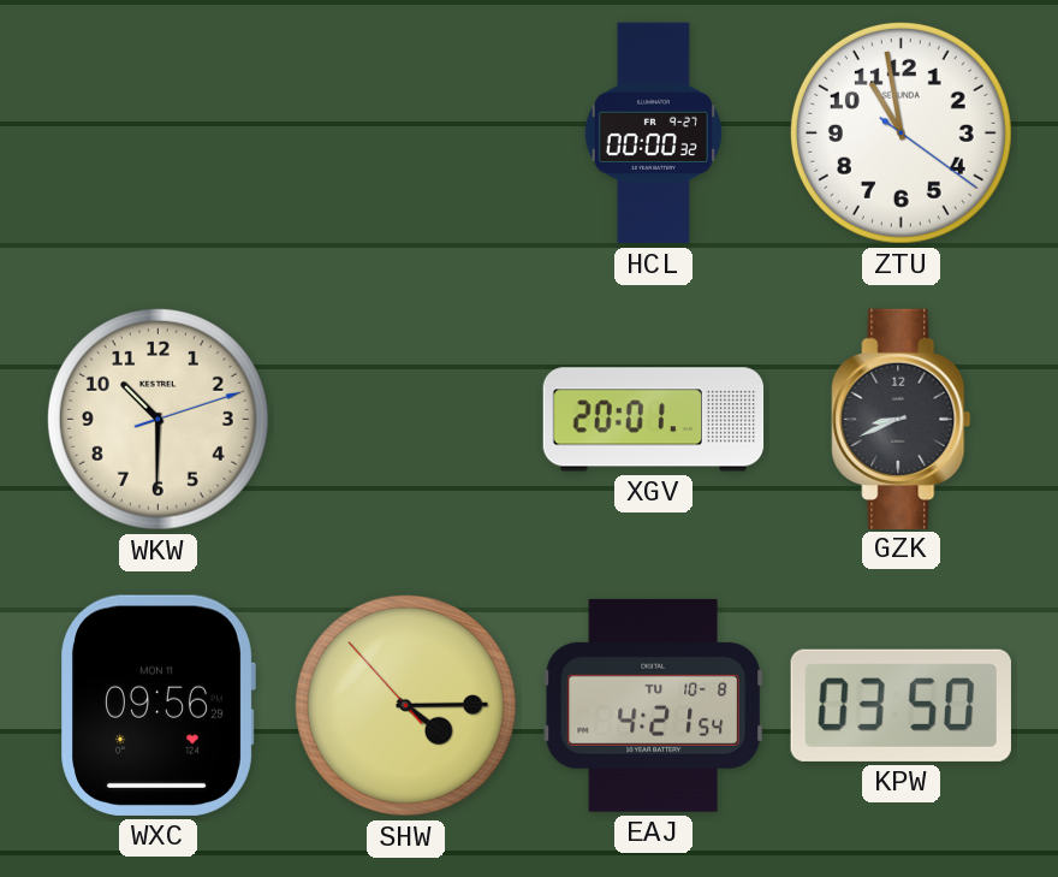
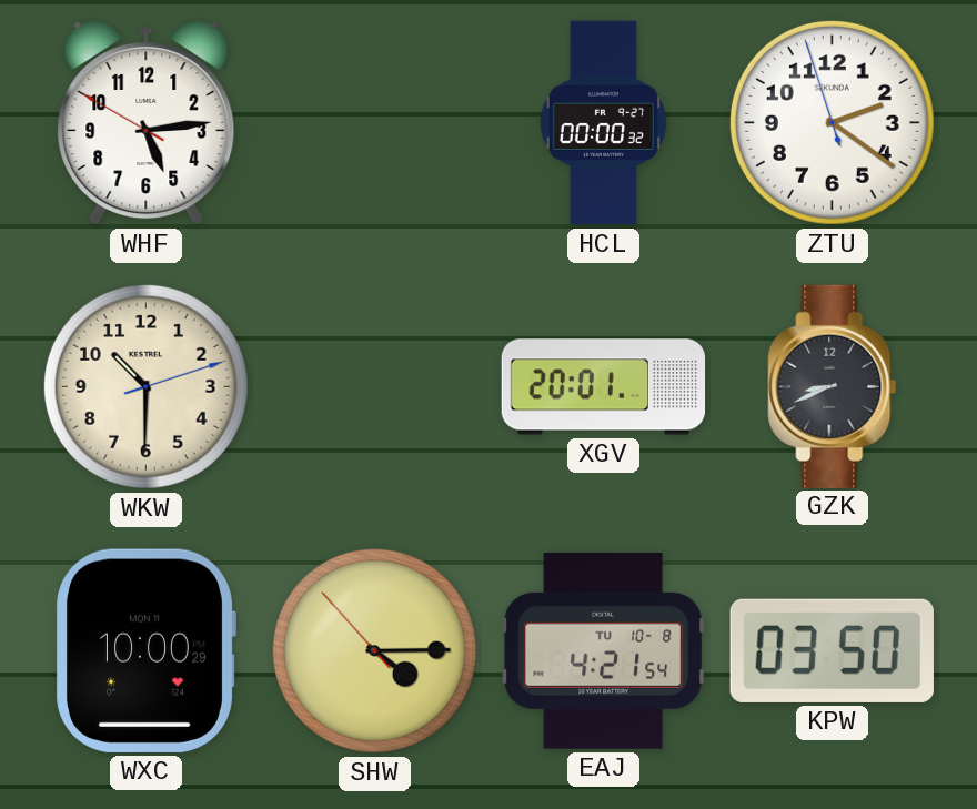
WHF: none -> 5:13 (147, 122)
ZTU: 10:58 -> 2:20 (832, 122)
WXC: 09:56 -> 10:00 (145, 650)
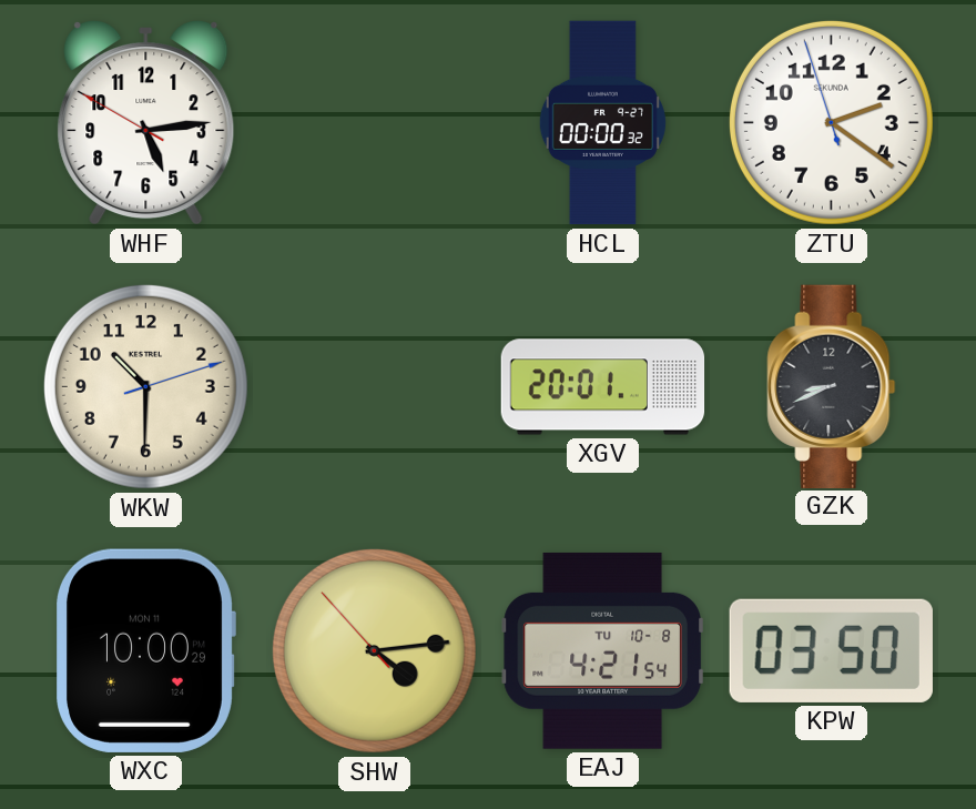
SHW: 4:14 -> 4:13 (374, 650)
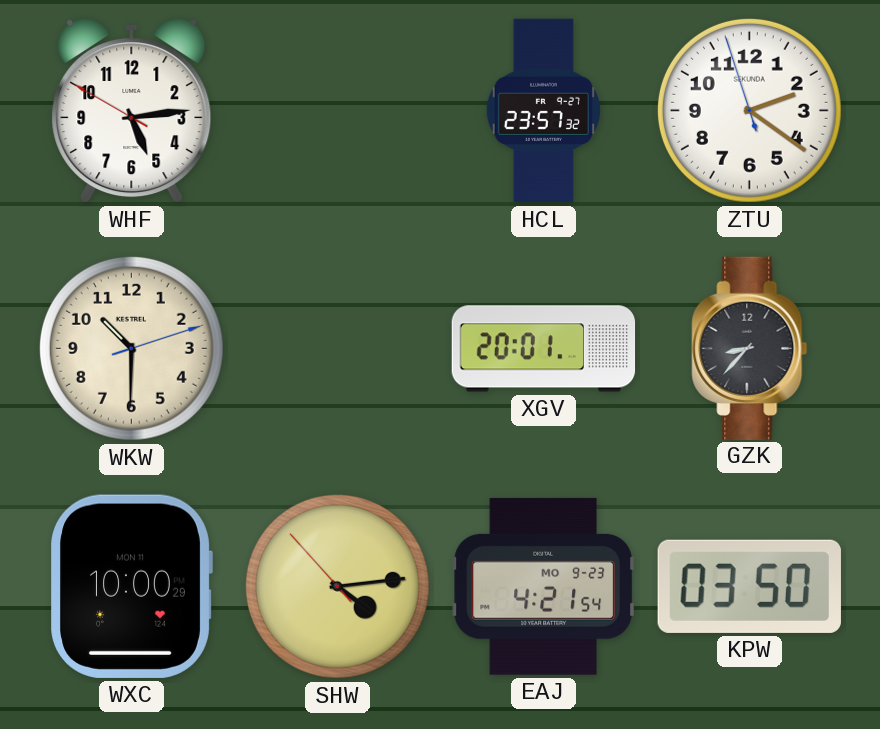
HCL: 00:00 -> 23:57 (543, 111)
GZK: 8:41 -> 8:37 (750, 348)
EAJ date: TU 10-8 -> MO 9-23 (543, 586)
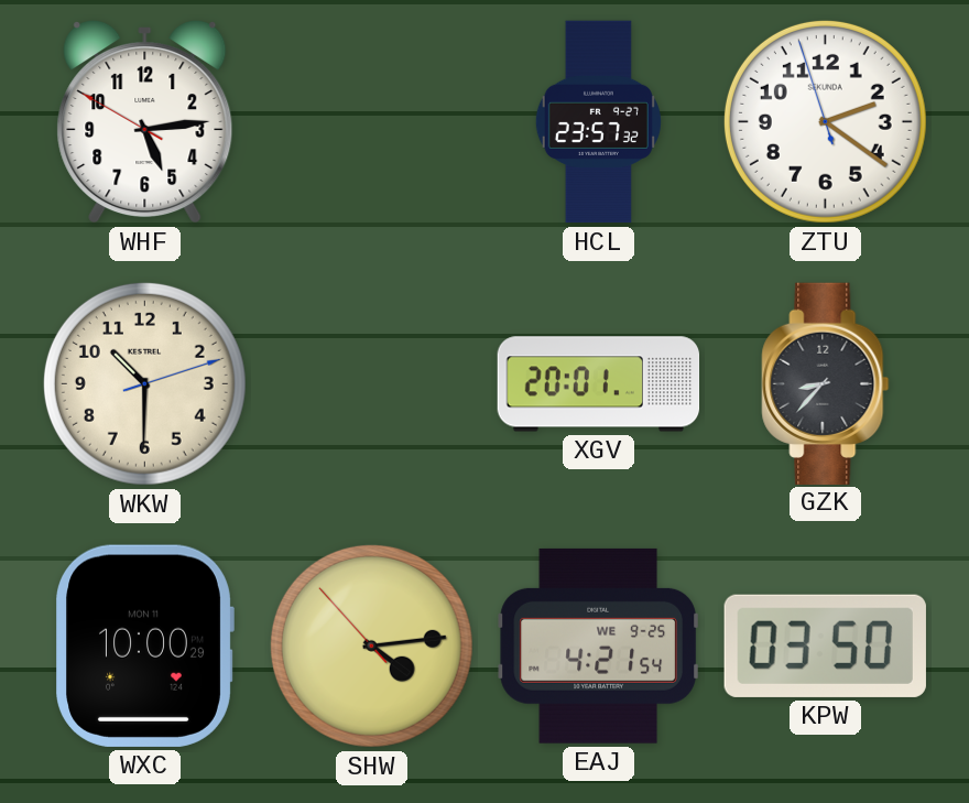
EAJ date: MO 9-23 -> WE 9-25 (598, 645)
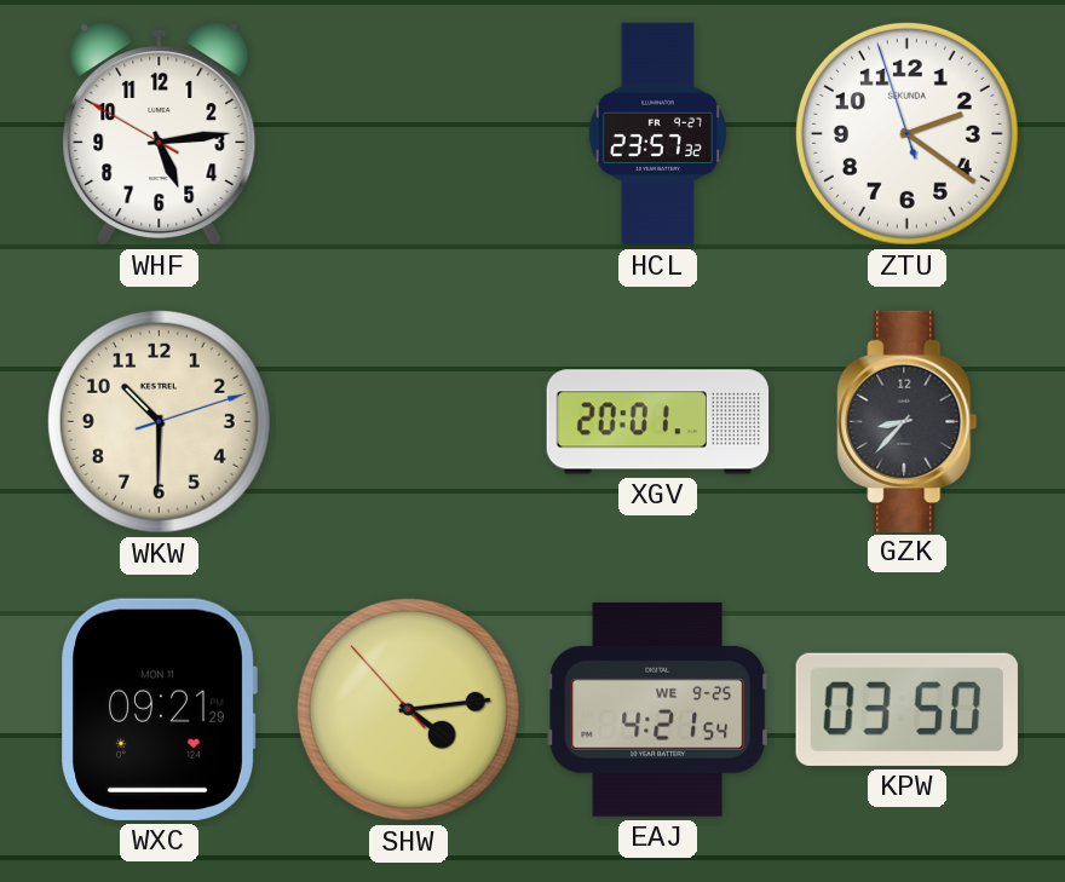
WXC: 10:00 -> 09:21 (159, 709)
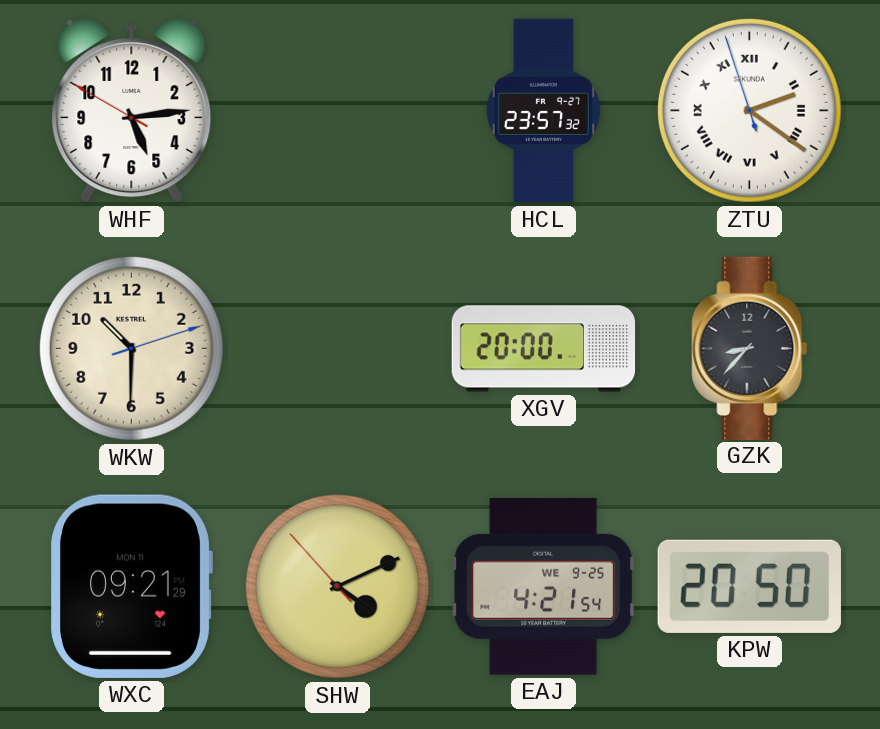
ZTU numerals: Arabic -> Roman (749, 110)
XGV: 20:01 -> 20:00 (544, 349)
SHW: 4:13 -> 4:10 (337, 586)
KPW: 03:50 -> 20:50 (749, 586)
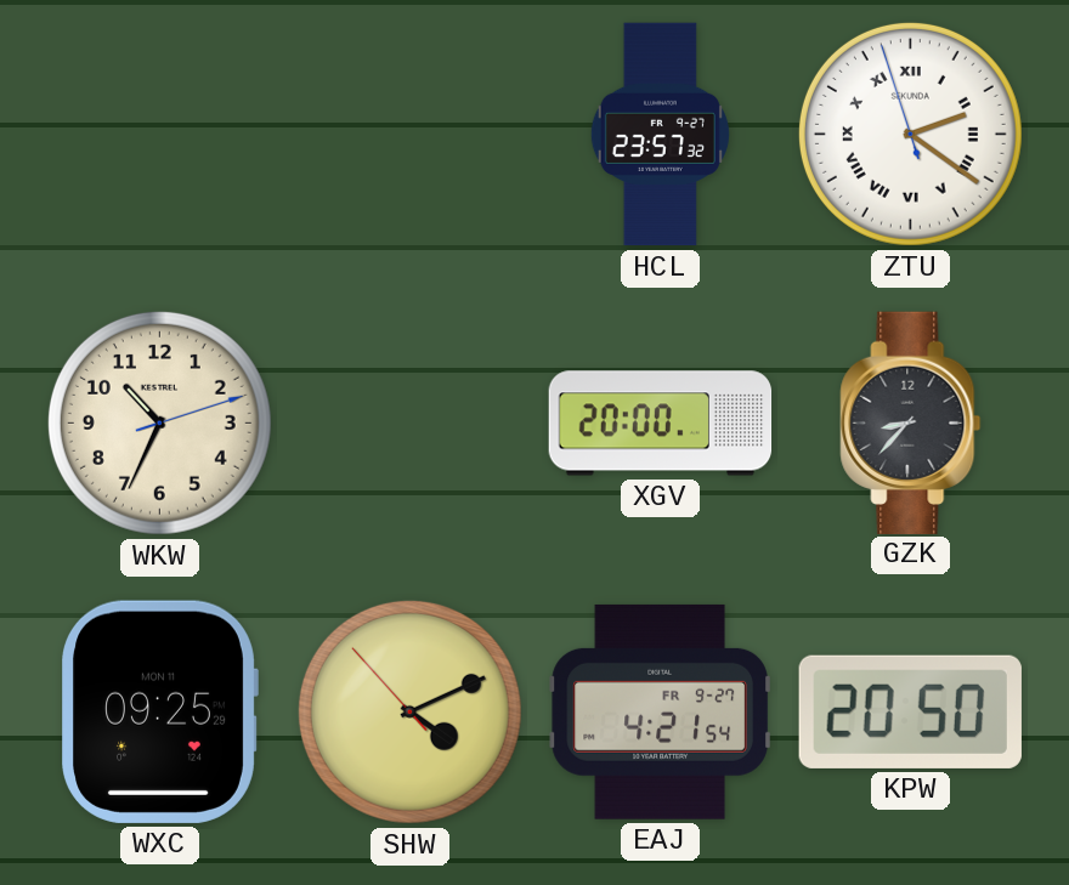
WHF: 5:13 -> none (132, 110)
WKW: 10:30 -> 10:34 (159, 422)
WXC: 09:21 -> 09:25 (159, 711)
EAJ date: WE 9-25 -> FR 9-27 (660, 711)
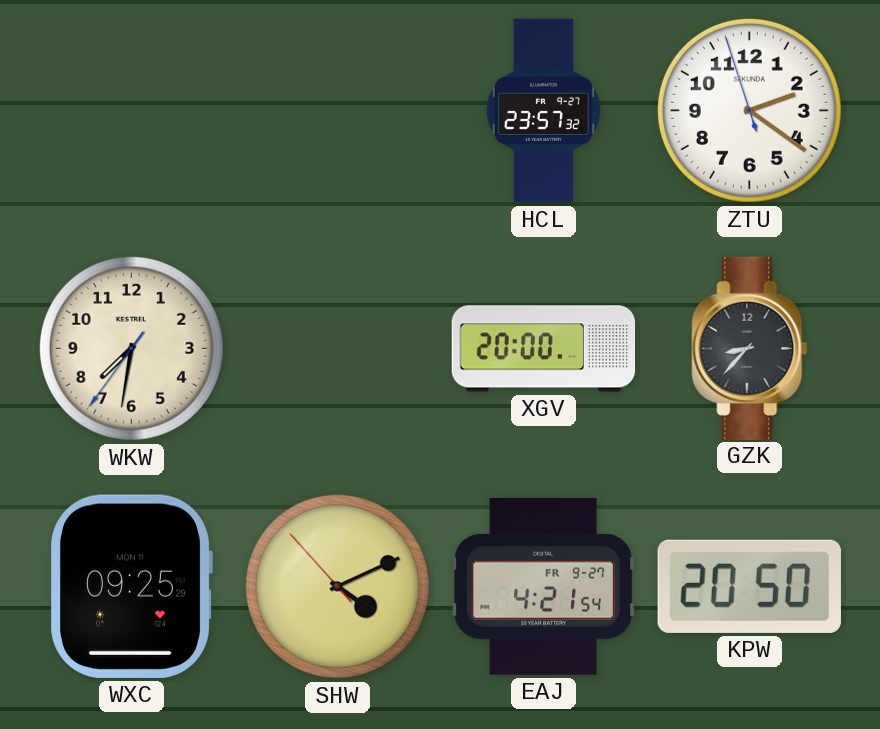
ZTU numerals: Roman -> Arabic (749, 110)
WKW: 10:34 -> 7:31 (131, 348)
